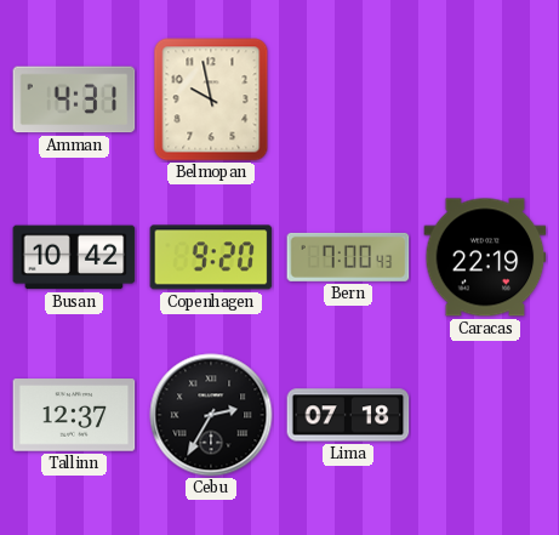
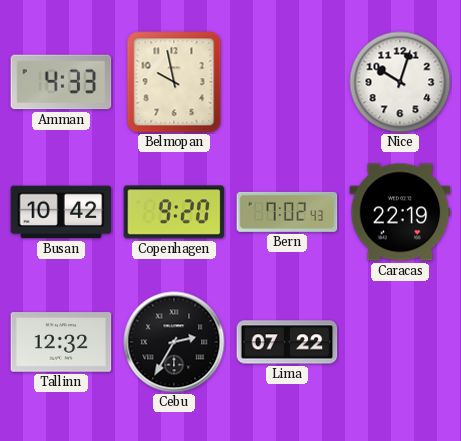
Amman: 4:31 -> 4:33 (61, 82)
Nice: none -> 10:03 (400, 82)
Bern: 7:00 -> 7:02 (287, 212)
Tallinn: 12:37 -> 12:32 (61, 342)
Lima: 07:18 -> 07:22 (287, 342)
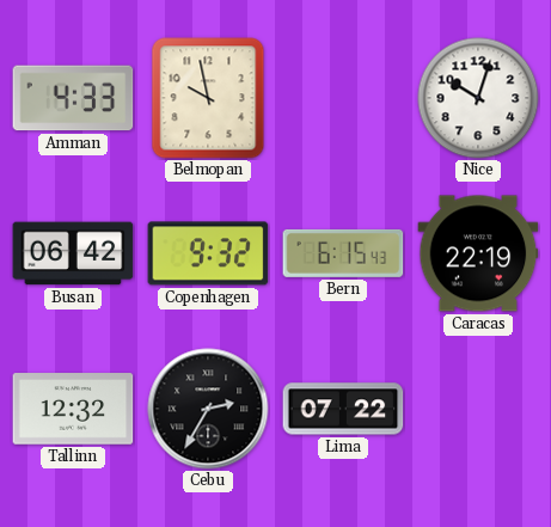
Busan: 10:42 -> 06:42 (73, 253)
Copenhagen: 9:20 -> 9:32 (208, 253)
Bern: 7:02 -> 6:15 (343, 253)
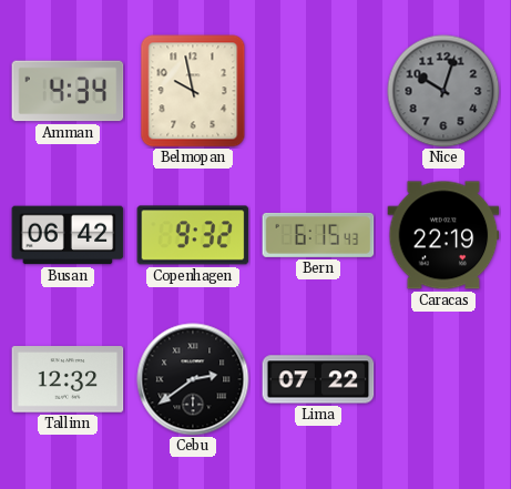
Amman: 4:33 -> 4:34 (68, 91)
Nice dial: white -> grey (443, 91)
Cebu: 2:35 -> 2:39 (193, 379)
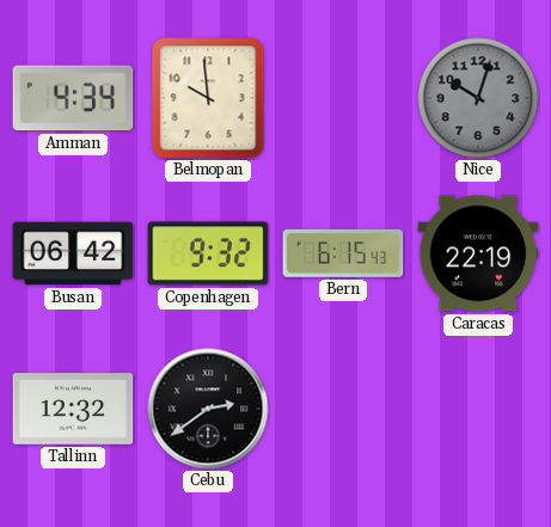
Belmopan: 9:58 -> 9:59 (208, 98)
Lima: 07:22 -> none (318, 379)
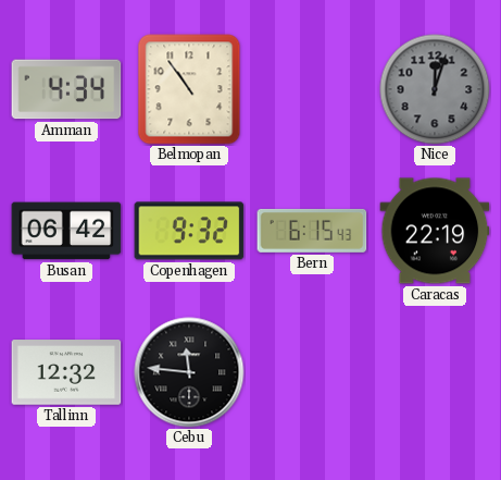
Belmopan: 9:59 -> 10:54 (189, 89)
Nice: 10:03 -> 12:03 (435, 89)
Cebu: 2:39 -> 11:46 (189, 372)
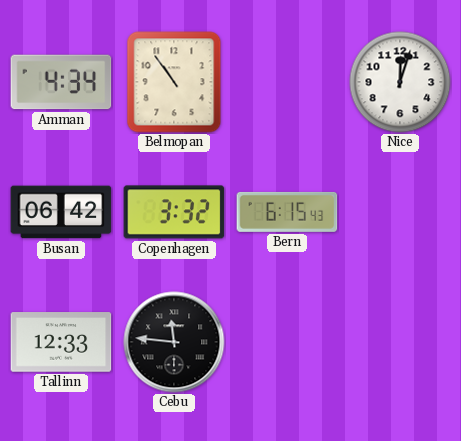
Nice dial: grey -> white (400, 82)
Copenhagen: 9:32 -> 3:32 (174, 212)
Caracas: 22:19 -> none (435, 231)
Tallinn: 12:32 -> 12:33 (61, 342)
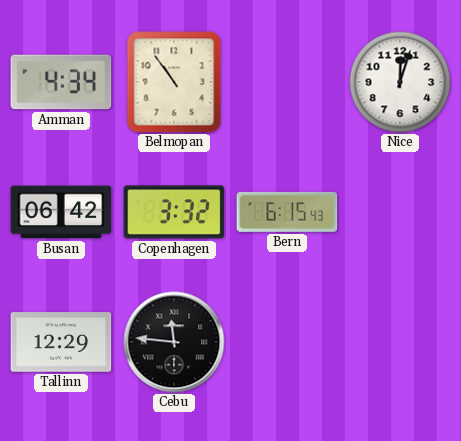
Tallinn: 12:33 -> 12:29 (61, 342)
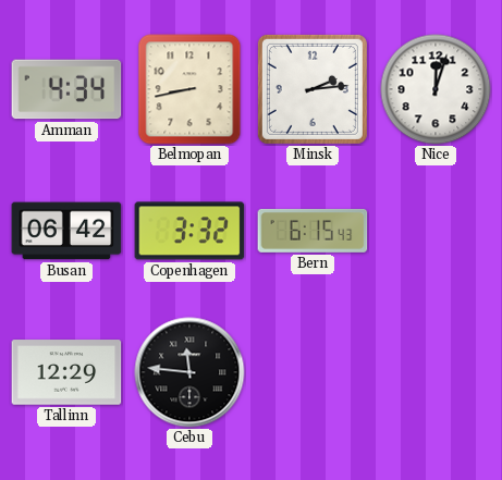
Belmopan: 10:54 -> 8:43 (189, 89)
Minsk: none -> 2:14 (313, 89)
